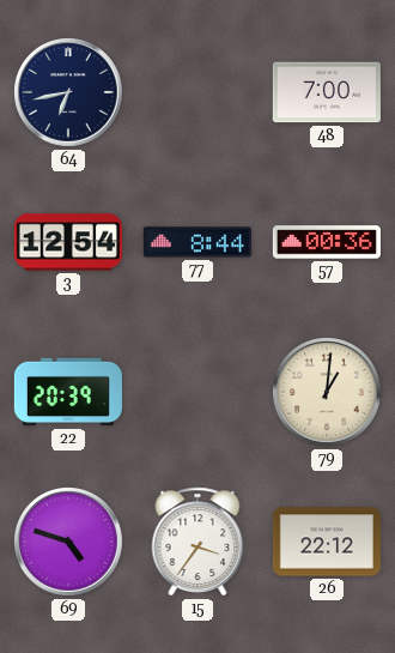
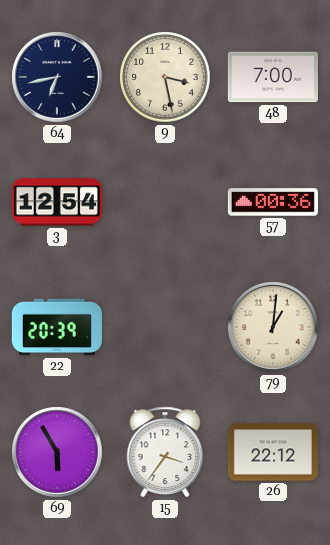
9: none -> 3:28 (165, 77)
77: 8:44 -> none (197, 242)
69: 4:48 -> 5:55 (57, 452)
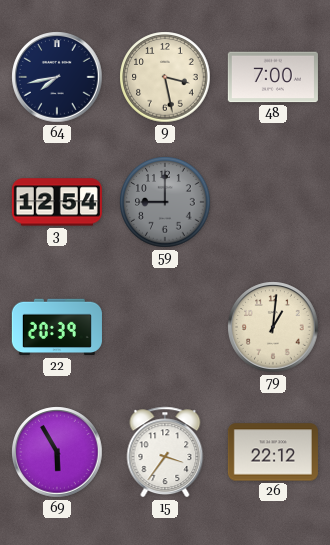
64: 6:43 -> 7:43 (57, 77)
59: none -> 9:00 (165, 202)
57: 00:36 -> none (273, 202)
